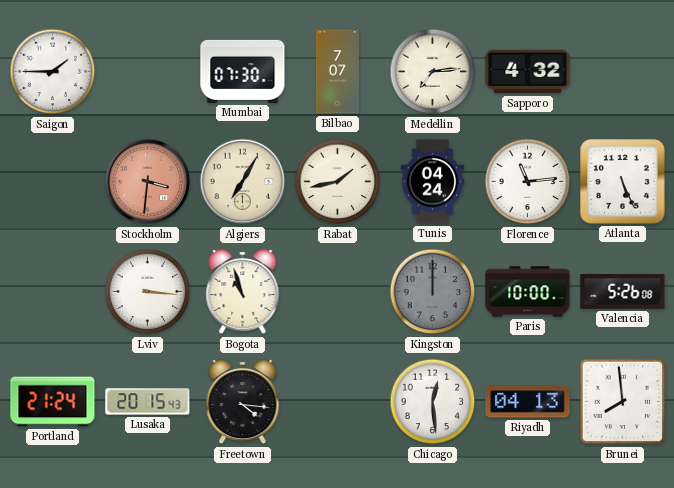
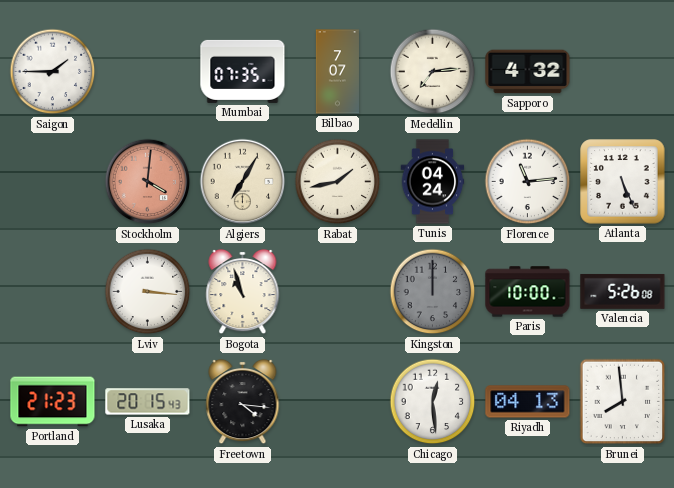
Mumbai: 07:30 -> 07:35 (243, 71)
Stockholm: 3:31 -> 4:01 (148, 182)
Portland: 21:24 -> 21:23 (53, 402)
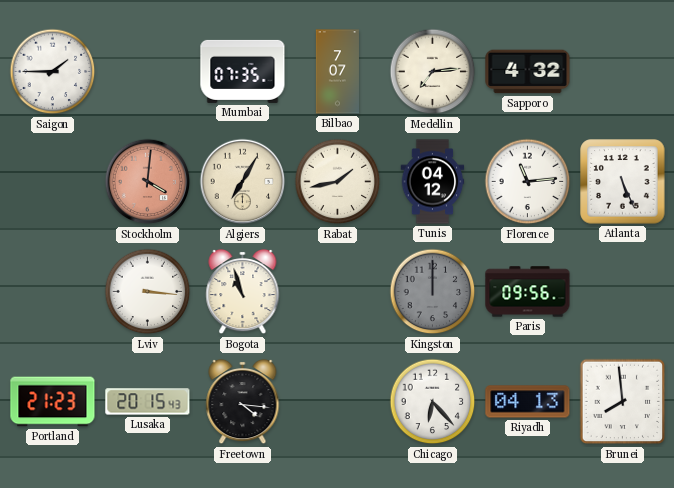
Tunis: 04:24 -> 04:12 (433, 182)
Paris: 10:00 -> 09:56 (528, 292)
Valencia: 5:26 -> none (623, 291)
Chicago: 12:29 -> 6:23 (433, 402)
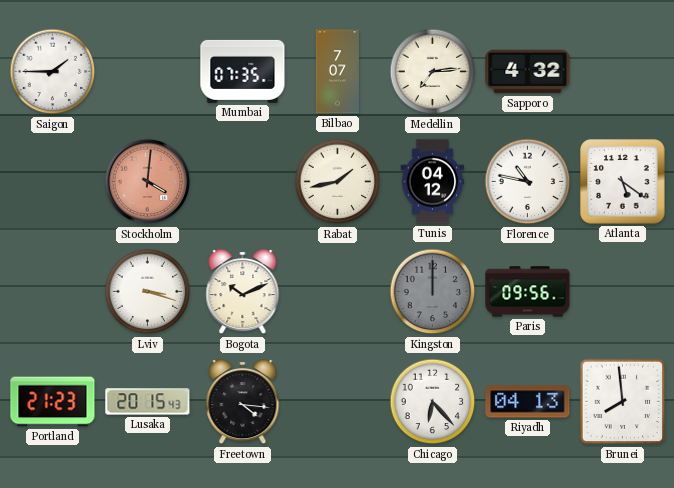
Algiers: 7:05 -> none (243, 182)
Florence: 11:14 -> 10:47 (528, 182)
Atlanta: 5:26 -> 5:21 (623, 182)
Lviv: 3:16 -> 3:18 (148, 292)
Bogota: 10:57 -> 10:11 (243, 292)
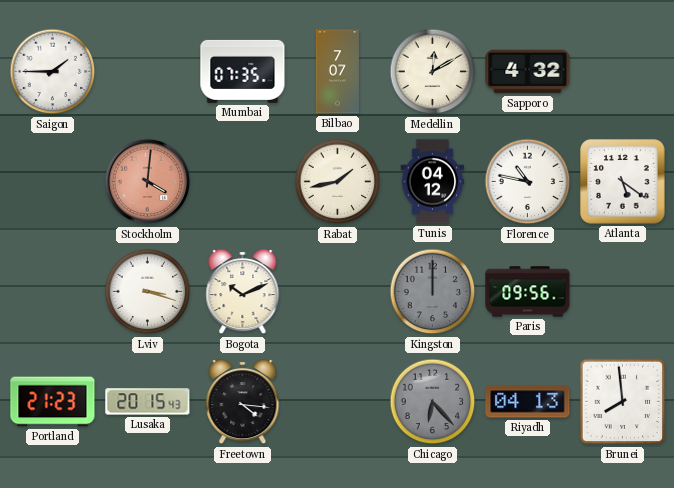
Medellin: 7:14 -> 12:10 (433, 72)
Chicago dial: white -> grey (433, 402)
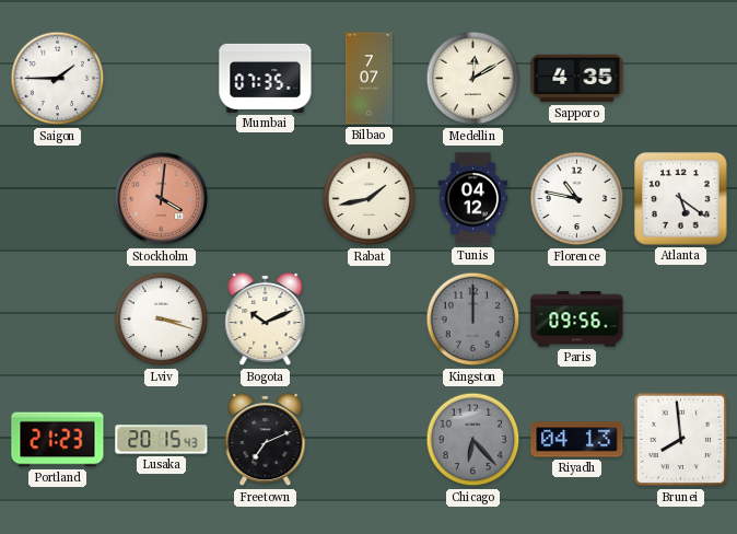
Sapporo: 4:32 -> 4:35 (577, 79)
Freetown: 4:16 -> 7:11 (266, 440)
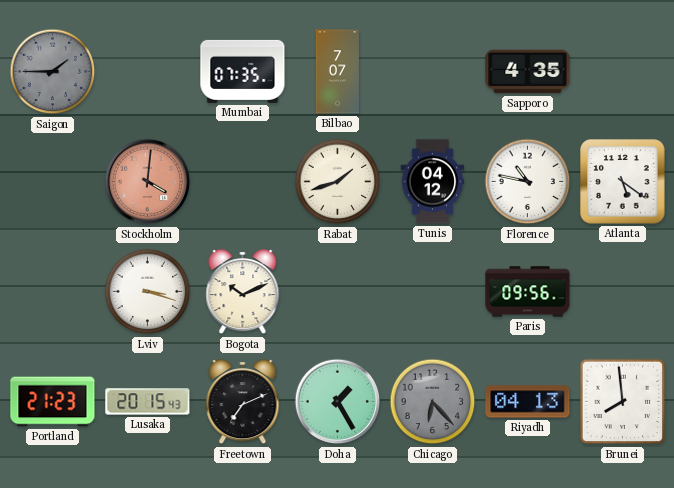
Saigon dial: white -> grey (53, 72)
Medellin: 12:10 -> none (473, 79)
Rabat: 1:43 -> 1:42 (338, 182)
Kingston: 12:00 -> none (473, 320)
Doha: none -> 1:25 (338, 402)
